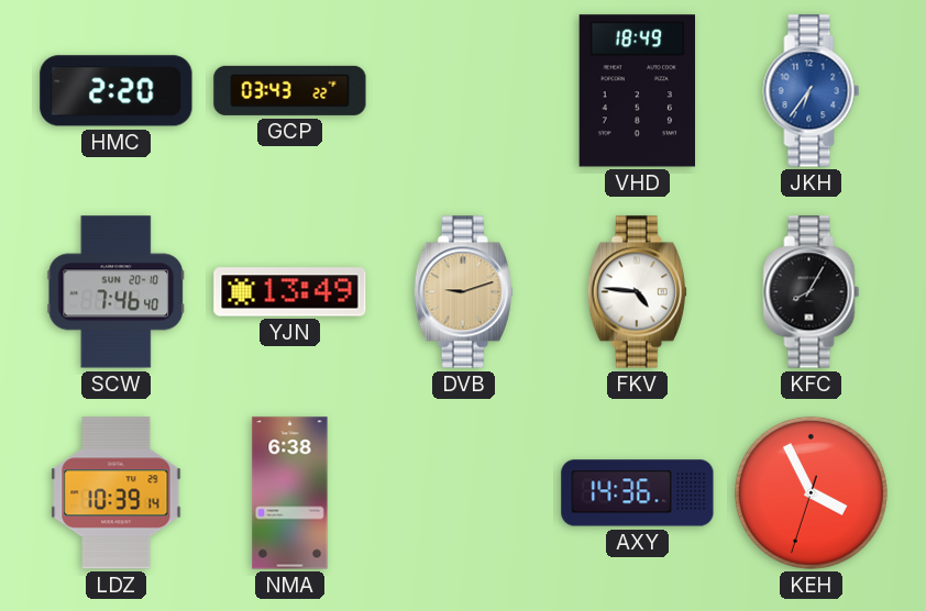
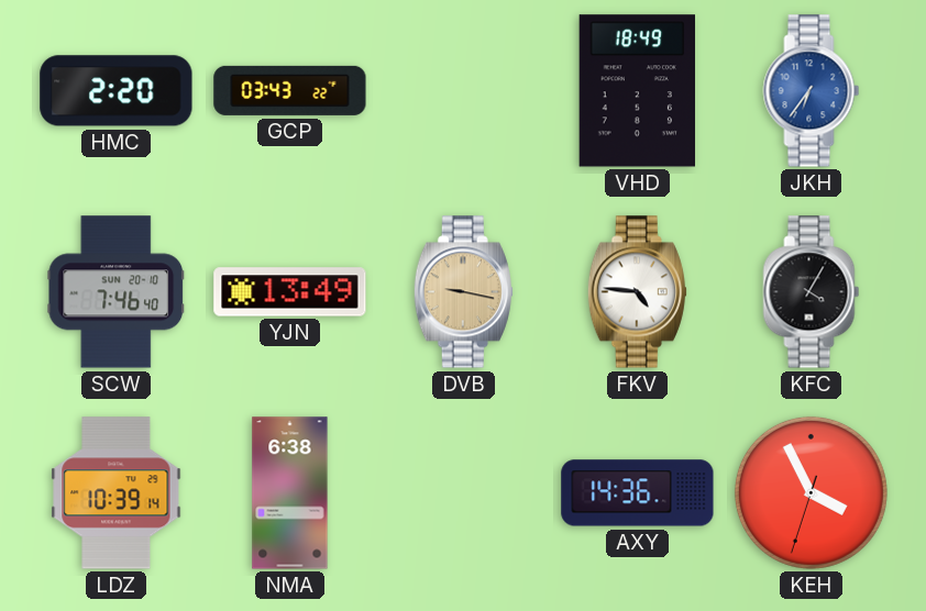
DVB: 9:12 -> 9:17 (463, 292)
KFC: 8:05 -> 4:05 (812, 292)
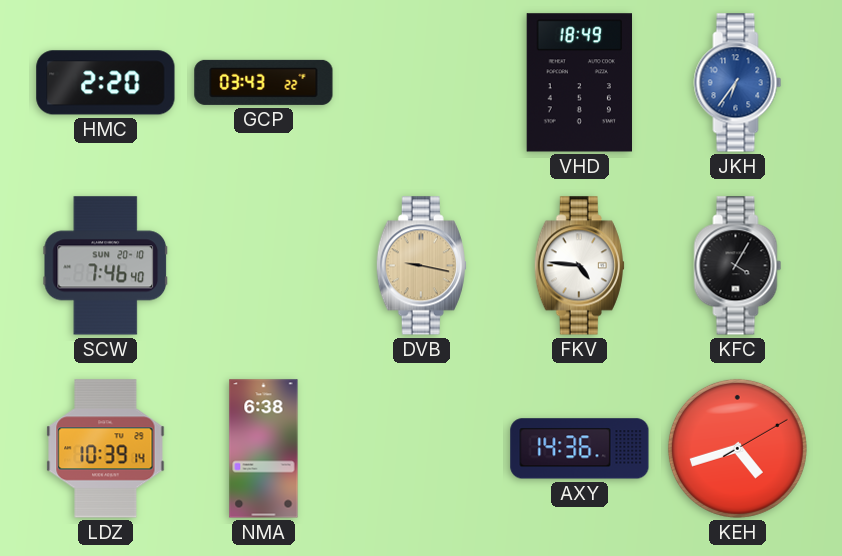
YJN: 13:49 -> none (290, 292)
KEH: 3:55 -> 4:42 (737, 448)
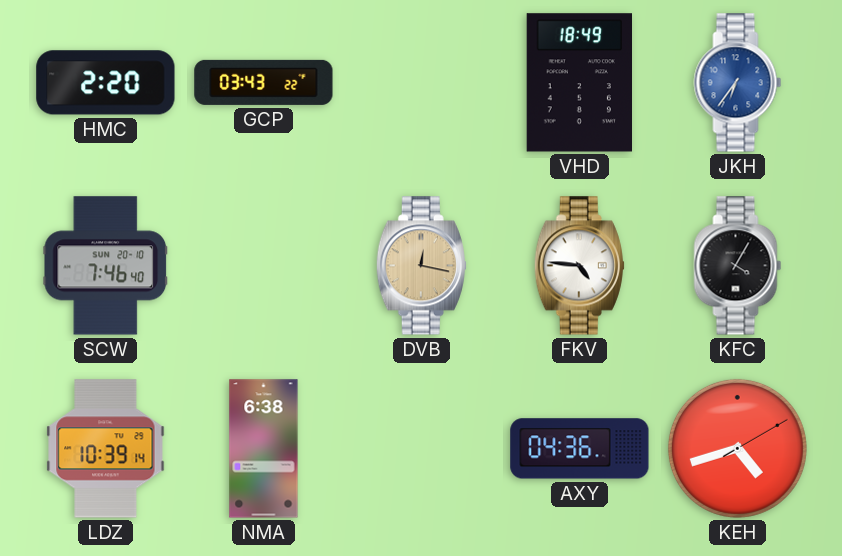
DVB: 9:17 -> 12:17 (421, 266)
AXY: 14:36 -> 04:36 (580, 449)
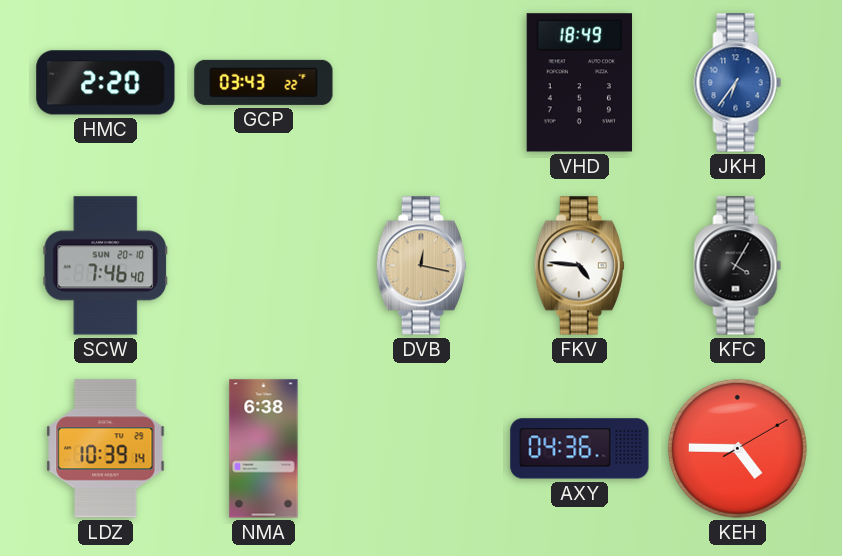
KEH: 4:42 -> 4:45 (737, 448)
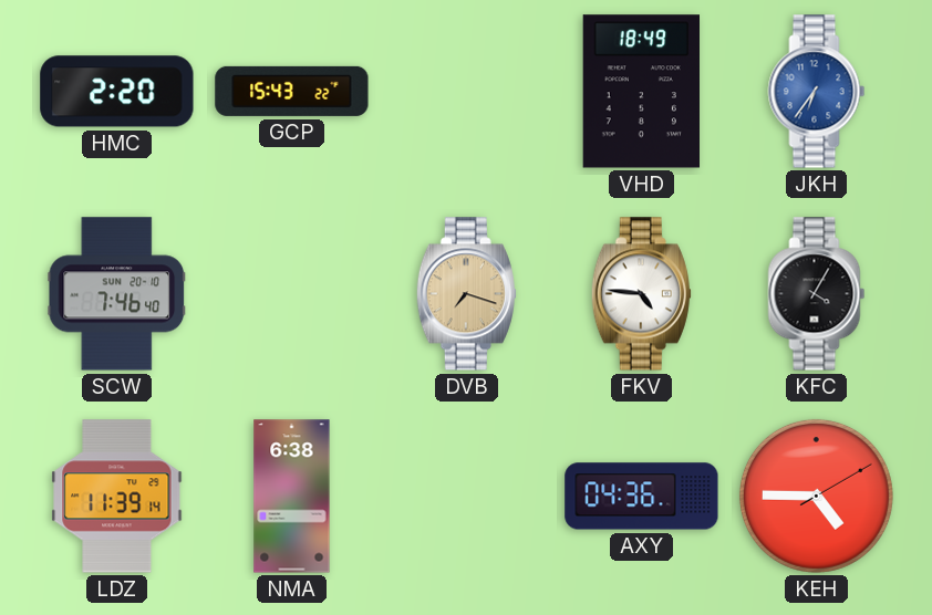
GCP: 03:43 -> 15:43 (292, 91)
DVB: 12:17 -> 7:18 (466, 294)
LDZ: 10:39 -> 11:39 (117, 497)
